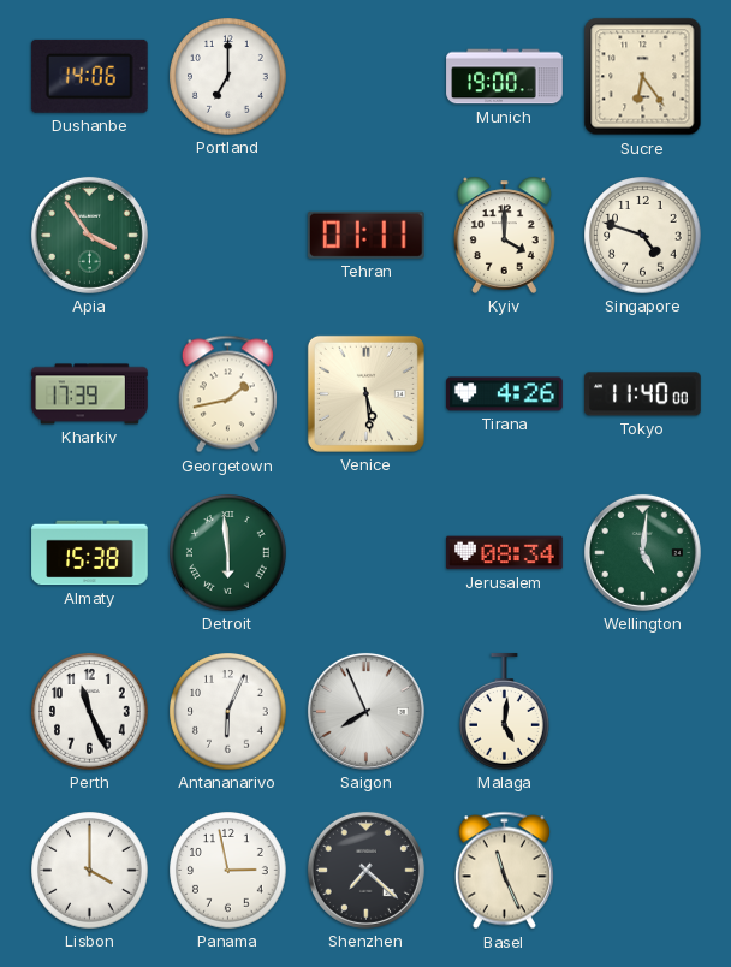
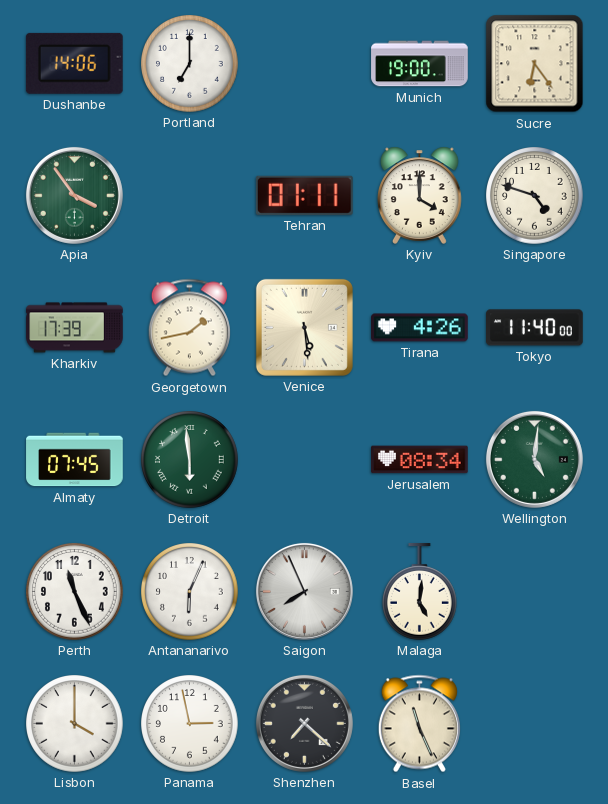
Almaty: 15:38 -> 07:45 (75, 460)
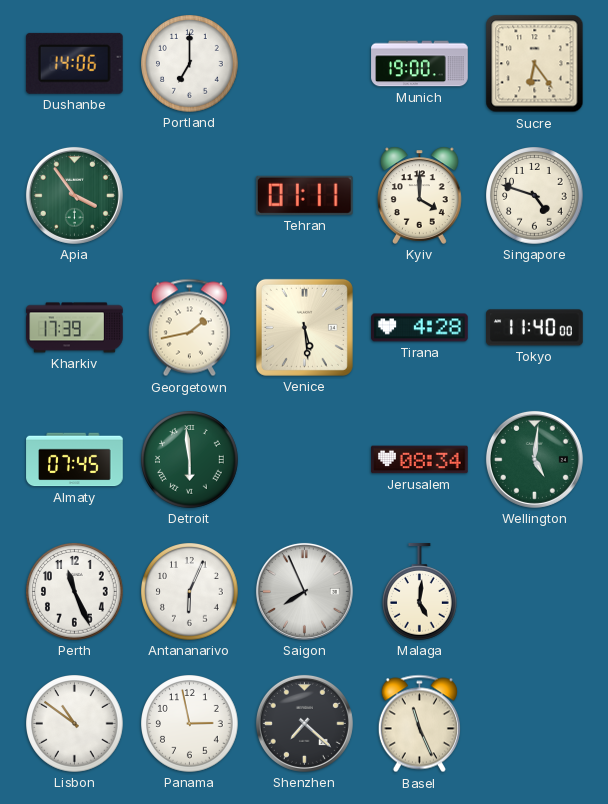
Tirana: 4:26 -> 4:28 (420, 328)
Lisbon: 4:00 -> 10:51 (75, 724)
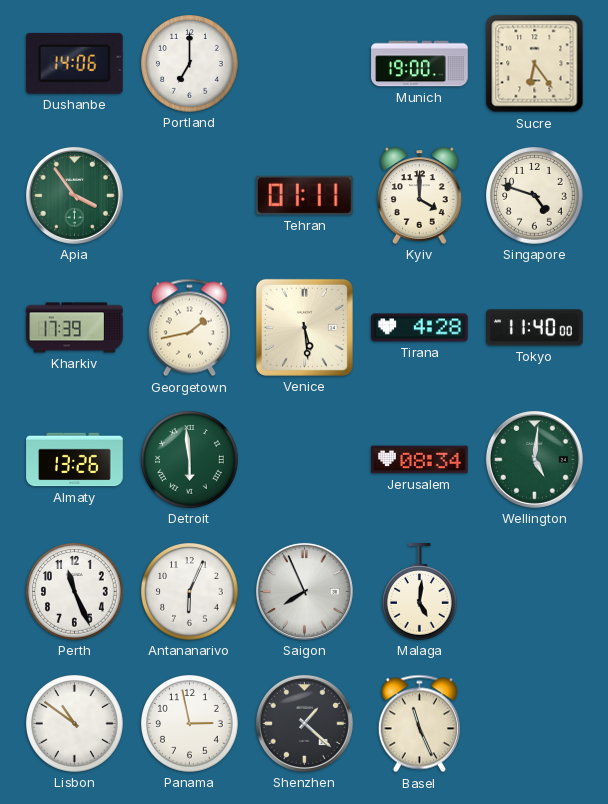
Almaty: 07:45 -> 13:26 (75, 460)
Shenzhen: 7:22 -> 1:22 (304, 723)
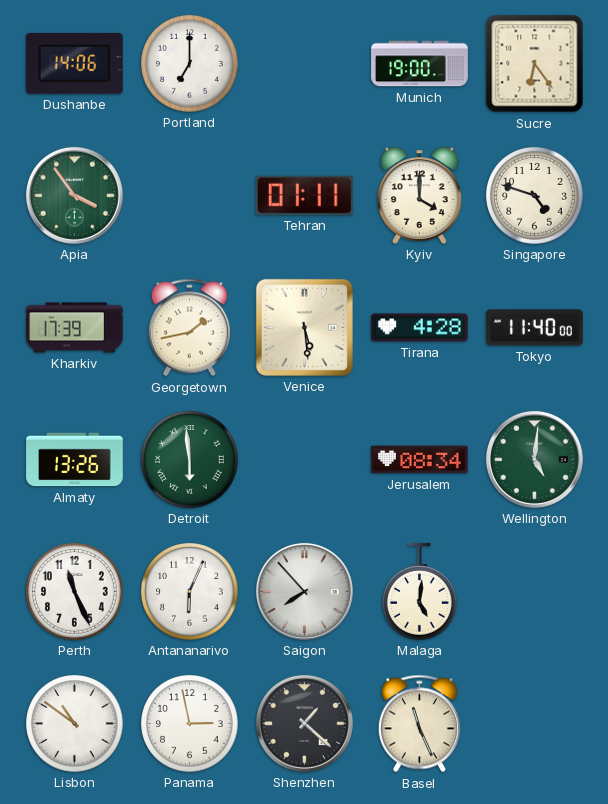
Saigon: 7:56 -> 7:53 (304, 591)
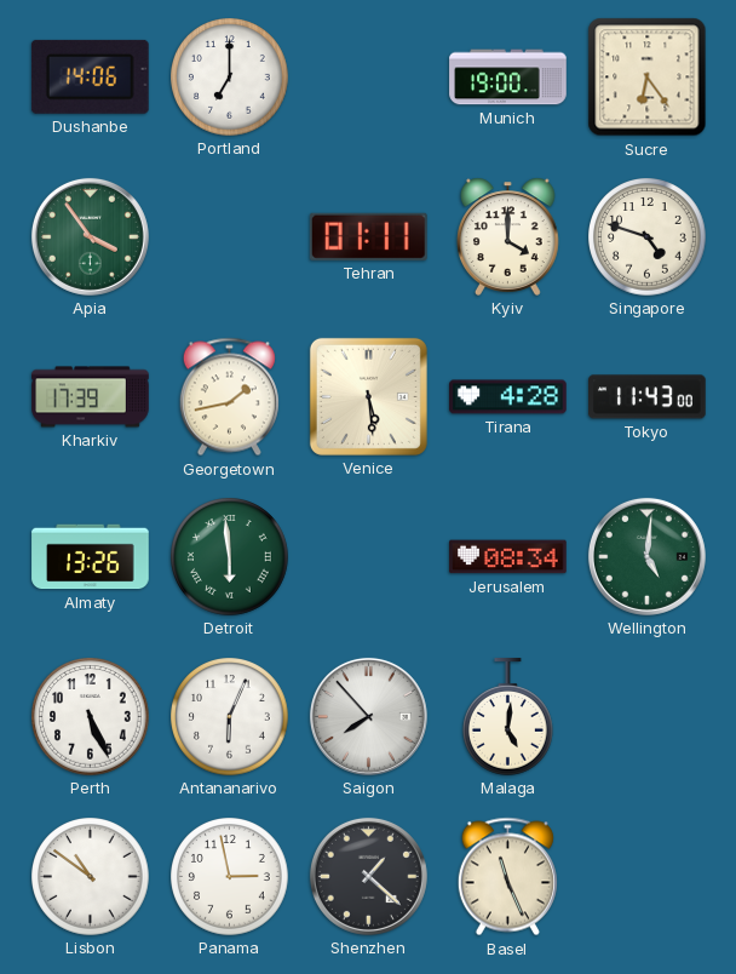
Tokyo: 11:40 -> 11:43 (648, 397)
Perth: 11:26 -> 5:26 (91, 717)
